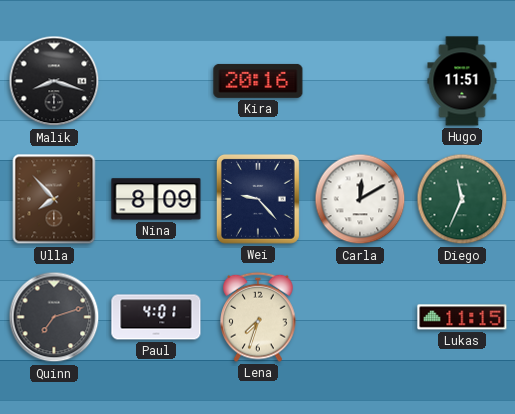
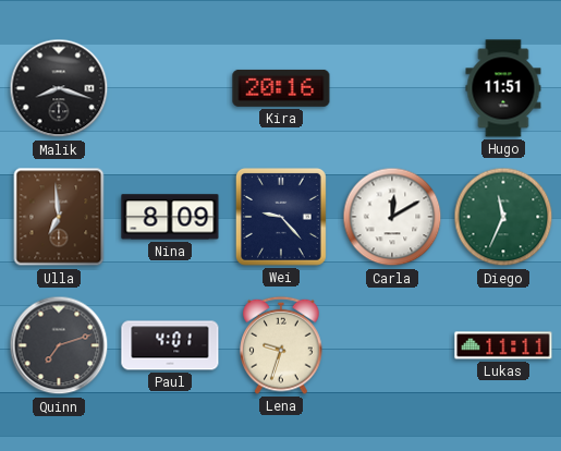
Ulla: 7:53 -> 6:59 (59, 217)
Lena: 7:33 -> 9:33 (281, 345)
Lukas: 11:15 -> 11:11 (503, 345)
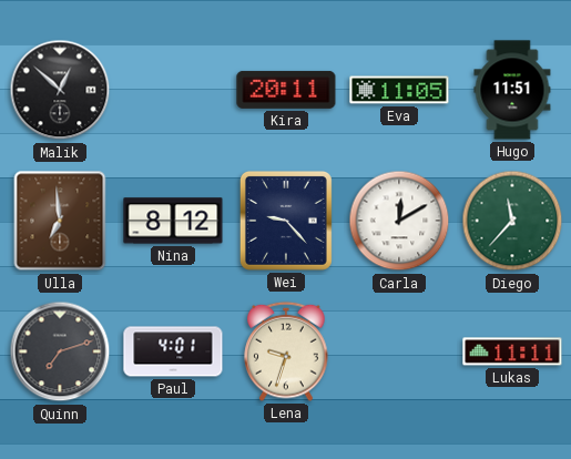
Malik: 8:18 -> 12:52 (60, 90)
Kira: 20:16 -> 20:11 (286, 90)
Eva: none -> 11:05 (399, 90)
Nina: 8:09 -> 8:12 (173, 221)
Diego: 11:34 -> 11:37 (512, 221)
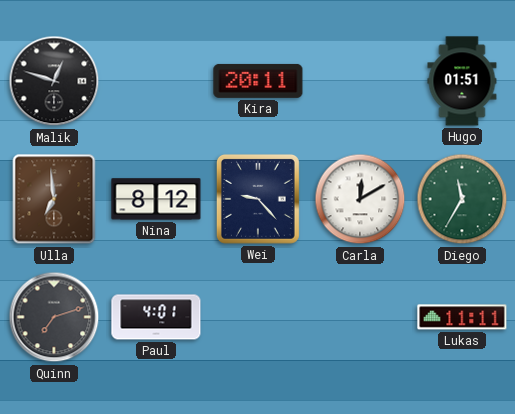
Malik: 12:52 -> 12:48 (54, 81)
Eva: 11:05 -> none (399, 90)
Hugo: 11:51 -> 01:51 (462, 81)
Diego: 11:37 -> 11:35 (462, 199)
Lena: 9:33 -> none (286, 351)
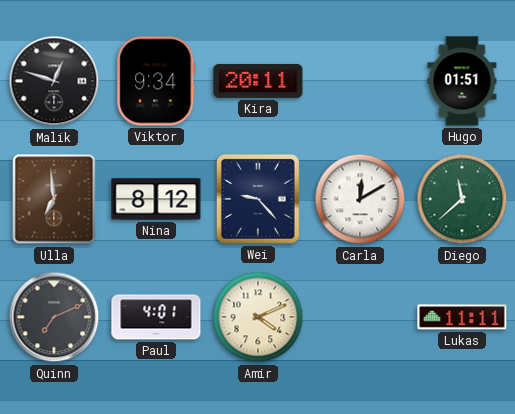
Viktor: none -> 9:34 (156, 81)
Diego: 11:35 -> 11:38 (462, 199)
Quinn: 7:12 -> 7:11 (54, 317)
Amir: none -> 4:11 (258, 317)
